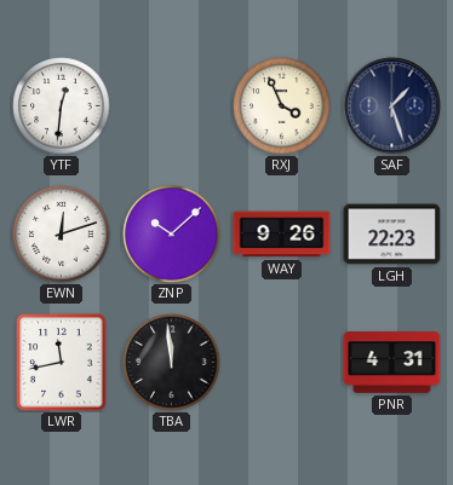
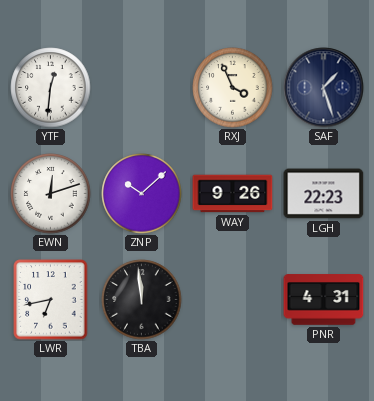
LWR: 11:43 -> 6:43 (51, 300)
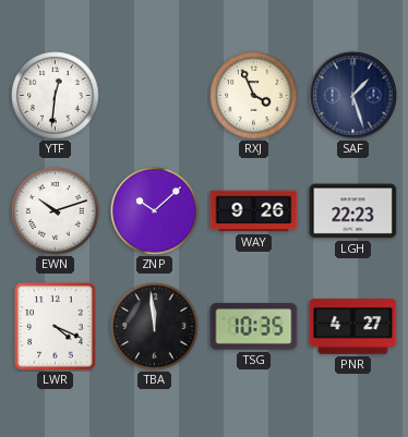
EWN: 12:12 -> 10:12 (56, 211)
LWR: 6:43 -> 4:19 (56, 327)
TSG: none -> 10:35 (254, 327)
PNR: 4:31 -> 4:27 (353, 327)
